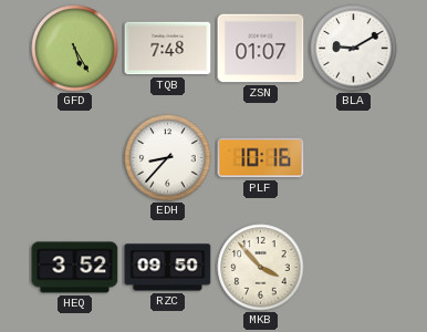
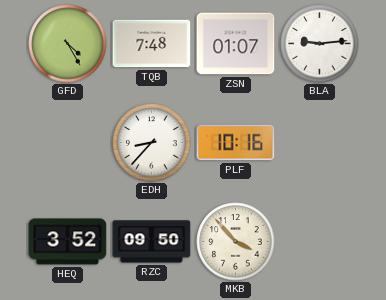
GFD: 5:25 -> 4:25 (68, 44)
BLA: 9:10 -> 9:14 (320, 44)
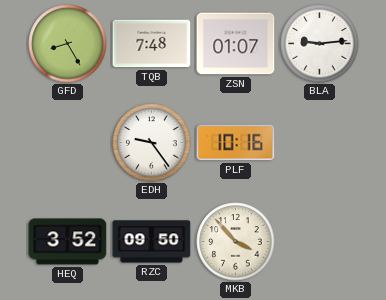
GFD: 4:25 -> 8:25 (68, 44)
EDH: 8:37 -> 9:24 (152, 143)
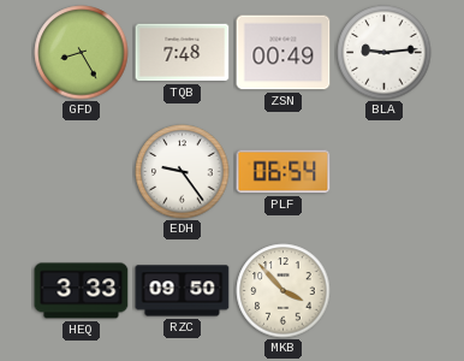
ZSN: 01:07 -> 00:49 (284, 53)
PLF: 10:16 -> 06:54 (284, 172)
HEQ: 3:52 -> 3:33 (82, 291)
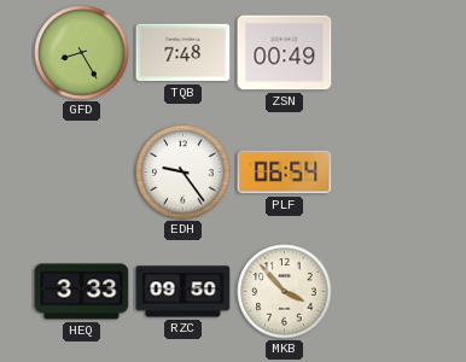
BLA: 9:14 -> none (385, 53)
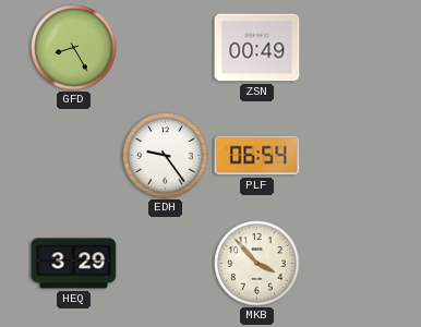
TQB: 7:48 -> none (184, 53)
HEQ: 3:33 -> 3:29 (74, 264)
RZC: 09:50 -> none (184, 292)
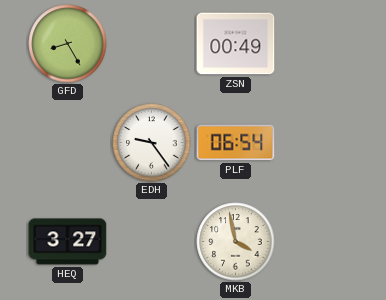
HEQ: 3:29 -> 3:27 (68, 242)
MKB: 3:53 -> 3:58 (236, 242)
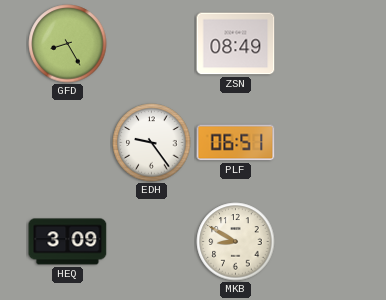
ZSN: 00:49 -> 08:49 (236, 44)
PLF: 06:54 -> 06:51 (236, 143)
HEQ: 3:27 -> 3:09 (68, 242)
MKB: 3:58 -> 8:50 (236, 242)
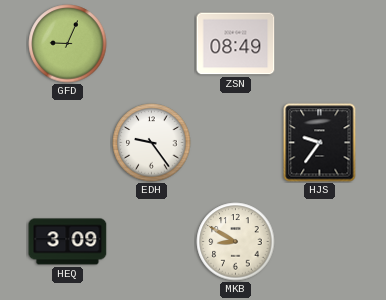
GFD: 8:25 -> 9:04 (68, 44)
PLF: 06:51 -> none (236, 143)
HJS: none -> 9:36 (320, 143)
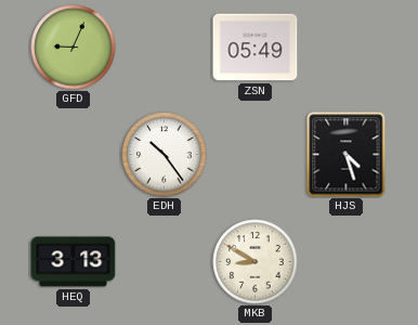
ZSN: 08:49 -> 05:49 (256, 48)
EDH: 9:24 -> 10:24 (165, 155)
HJS: 9:36 -> 4:27 (347, 155)
HEQ: 3:09 -> 3:13 (74, 262)
